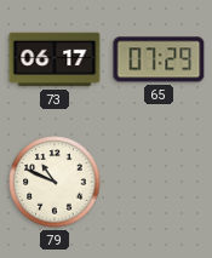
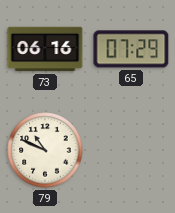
73: 06:17 -> 06:16 (45, 49)
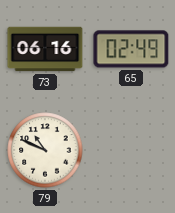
65: 07:29 -> 02:49 (131, 49)
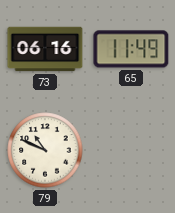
65: 02:49 -> 11:49 (131, 49)
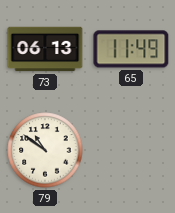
73: 06:16 -> 06:13 (45, 49)
79: 10:49 -> 10:51 (45, 150)
